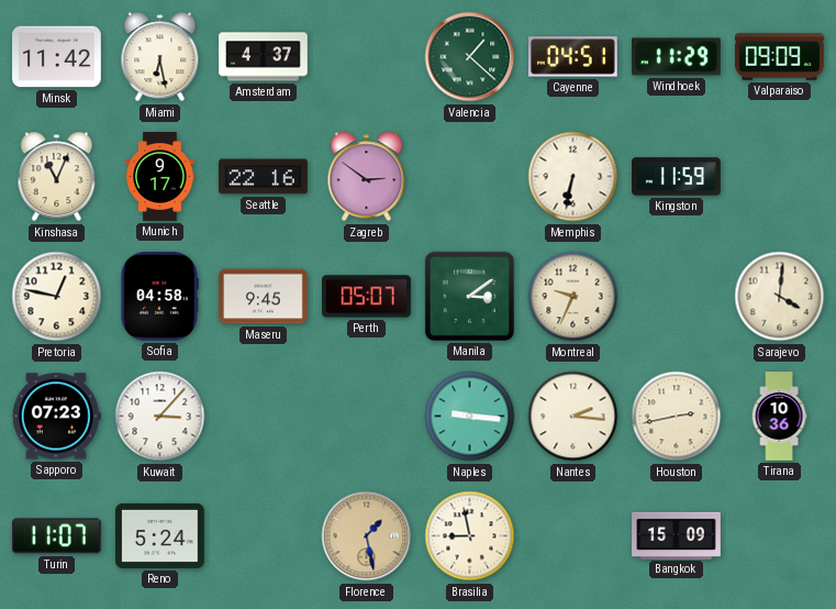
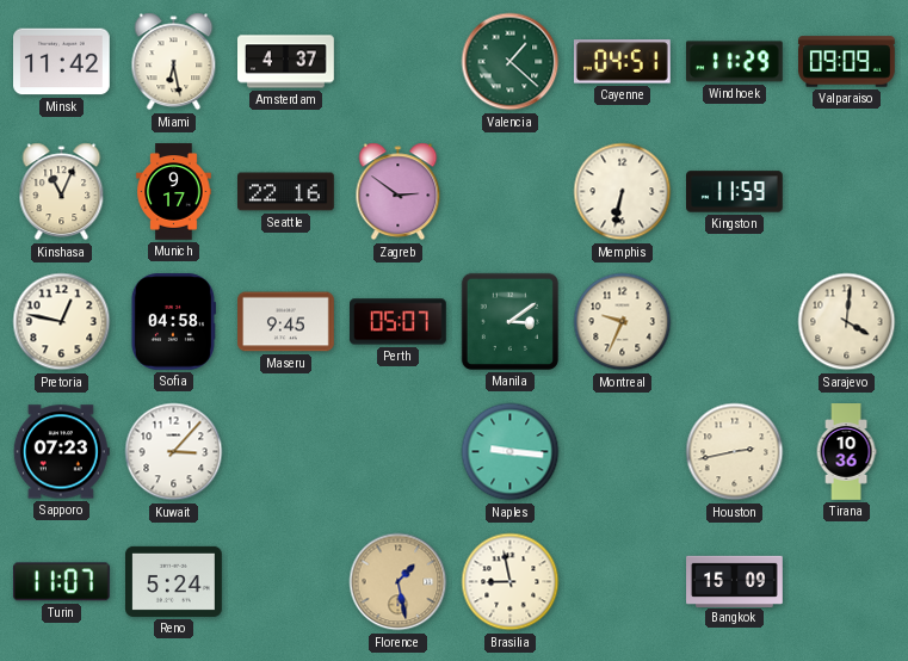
Nantes: 2:16 -> none (573, 417)
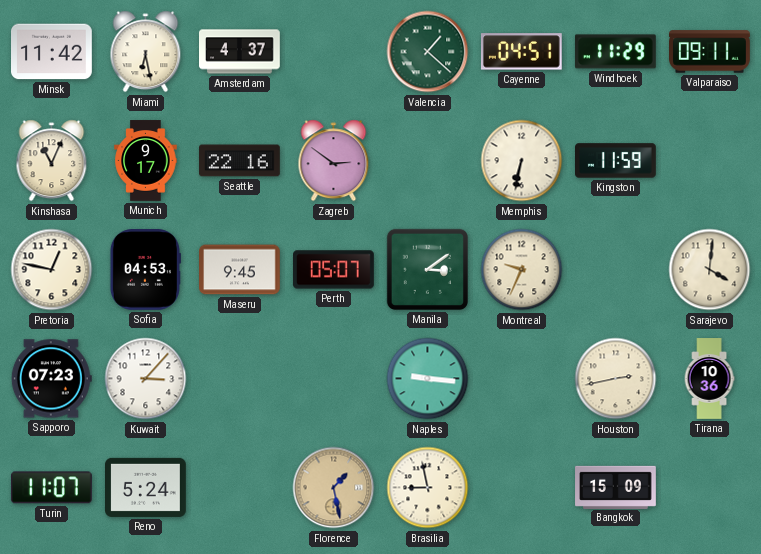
Valparaiso: 09:09 -> 09:11 (710, 52)
Sofia: 04:58 -> 04:53 (145, 270)
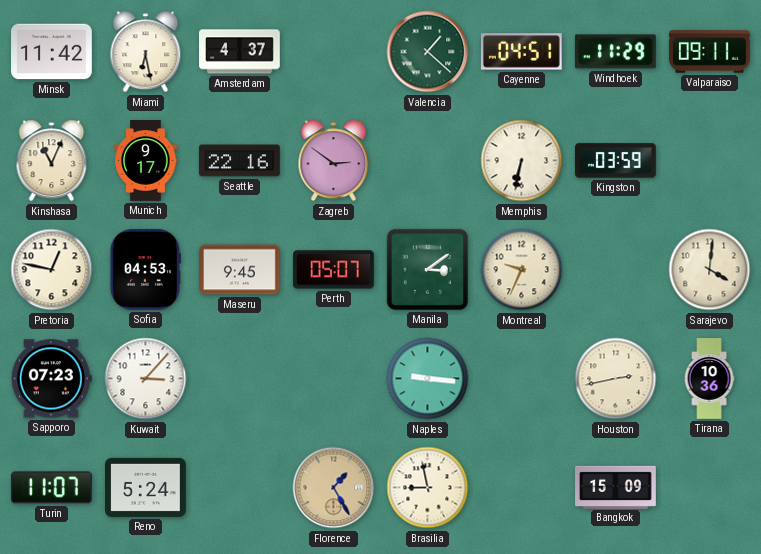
Kingston: 11:59 -> 03:59 (616, 161)
Florence: 1:28 -> 1:25 (334, 488)
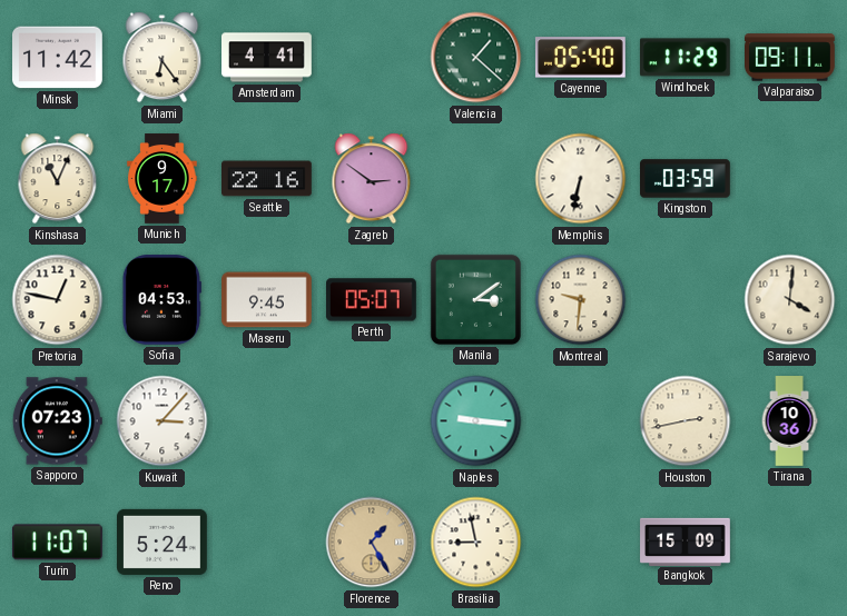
Miami: 6:28 -> 6:24 (162, 58)
Amsterdam: 4:37 -> 4:41 (267, 58)
Cayenne: 04:51 -> 05:40 (580, 58)
Montreal: 9:34 -> 9:31 (581, 300)
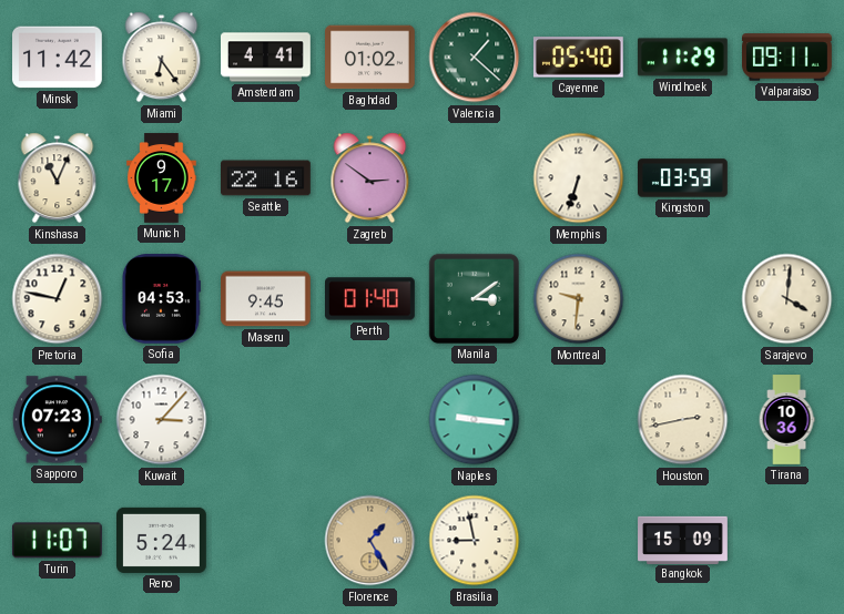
Baghdad: none -> 01:02 (370, 58)
Memphis: 6:32 -> 6:33 (579, 178)
Perth: 05:07 -> 01:40 (370, 299)
